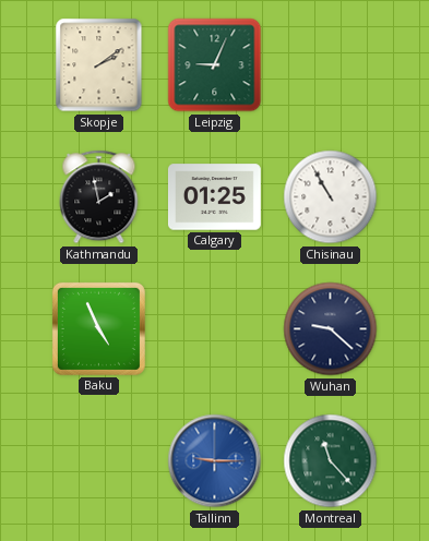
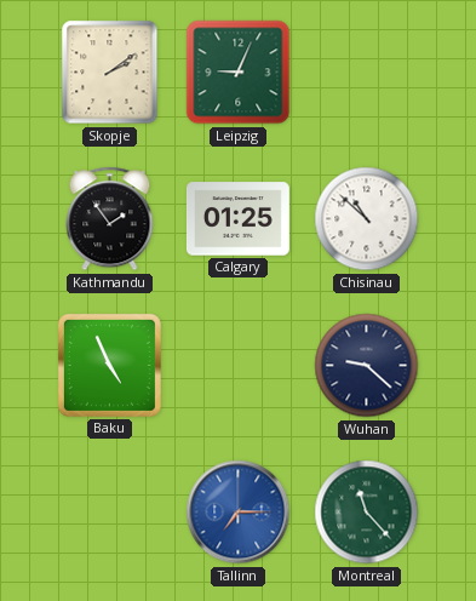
Kathmandu: 1:58 -> 1:54 (110, 219)
Chisinau: 10:55 -> 10:52 (367, 219)
Tallinn: 9:15 -> 7:15 (239, 513)
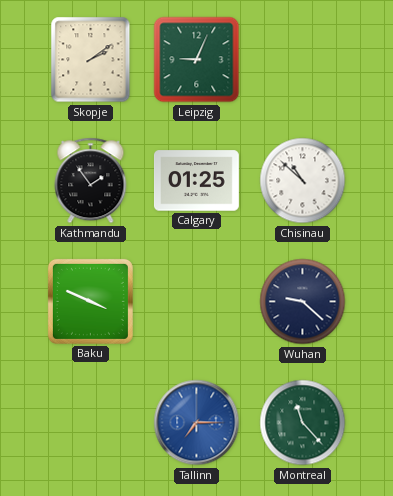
Baku: 4:56 -> 3:49 (90, 301)
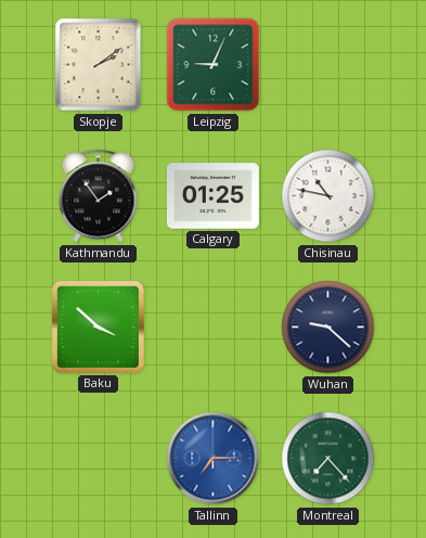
Chisinau: 10:52 -> 10:47 (328, 196)
Baku: 3:49 -> 3:52 (98, 326)
Montreal: 11:23 -> 7:23 (328, 459)
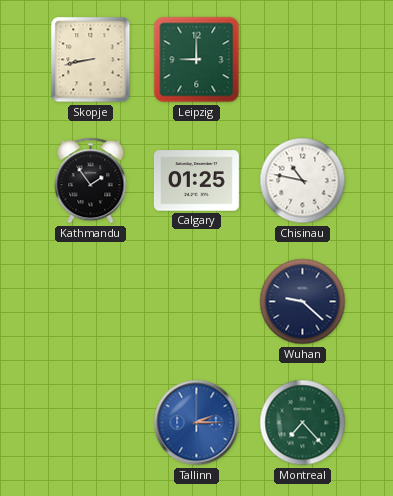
Skopje: 2:09 -> 8:43 (91, 60)
Leipzig: 9:04 -> 9:00 (197, 60)
Baku: 3:52 -> none (98, 326)
Tallinn: 7:15 -> 2:15 (197, 423)
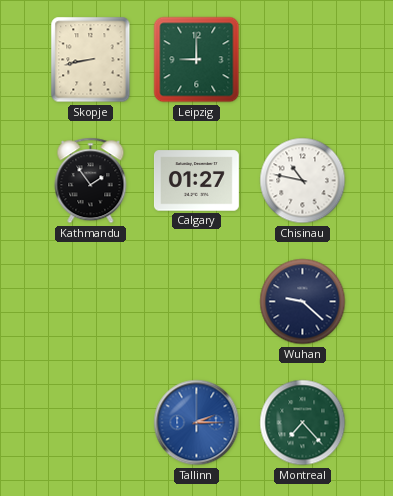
Calgary: 01:25 -> 01:27 (196, 181)
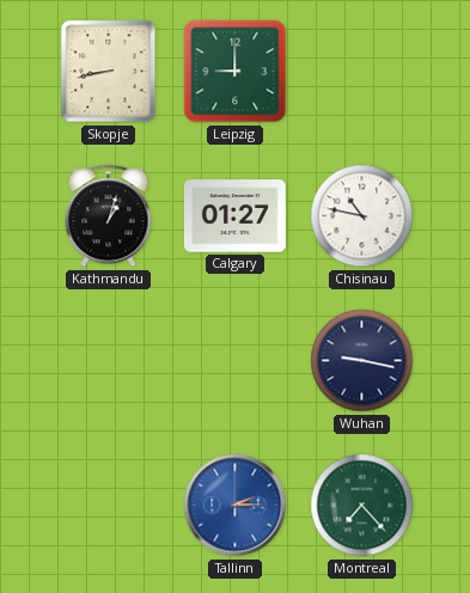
Kathmandu: 1:54 -> 1:03 (109, 216)
Wuhan: 9:22 -> 9:17 (362, 361)
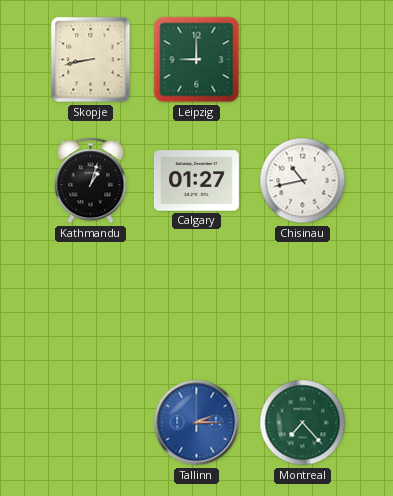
Chisinau: 10:47 -> 10:43 (303, 181)
Wuhan: 9:17 -> none (362, 361)
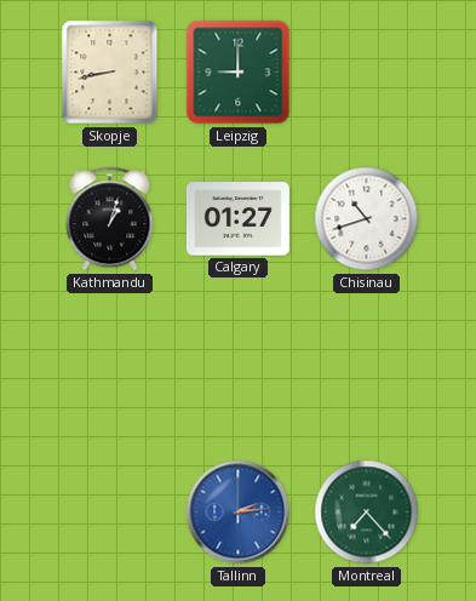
Chisinau: 10:43 -> 10:42 (367, 219)
Tallinn: 2:15 -> 2:14 (239, 513)
